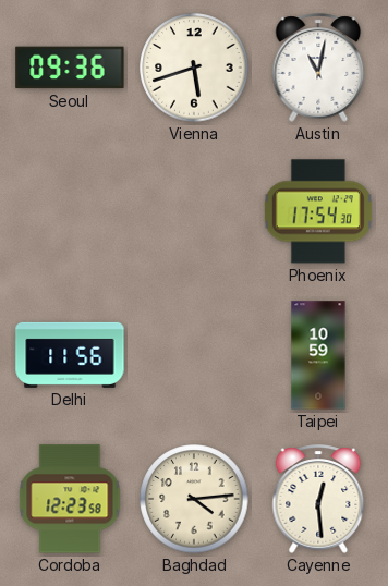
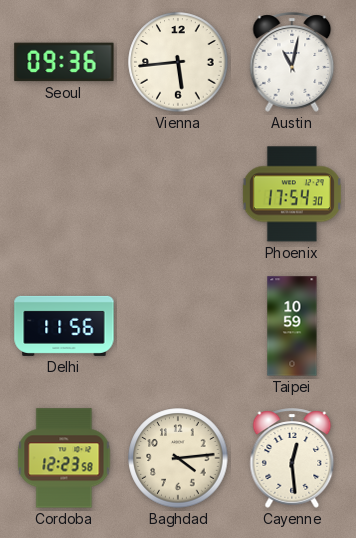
Vienna: 5:42 -> 5:44 (178, 62)
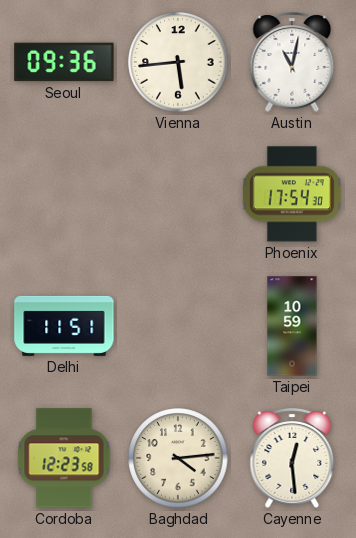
Delhi: 11:56 -> 11:51 (64, 326)
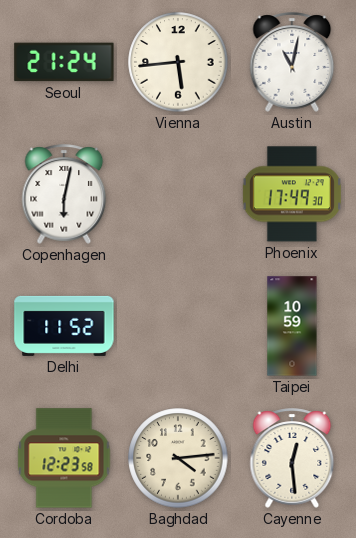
Seoul: 09:36 -> 21:24 (64, 62)
Copenhagen: none -> 6:02 (64, 194)
Phoenix: 17:54 -> 17:49 (292, 194)
Delhi: 11:51 -> 11:52 (64, 326)
